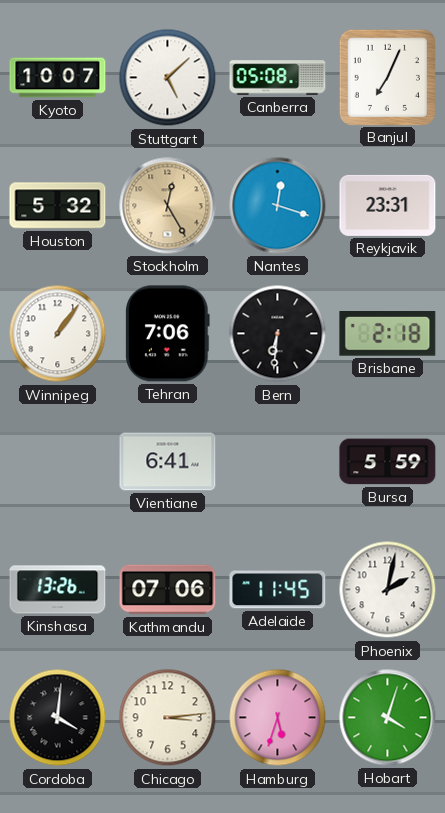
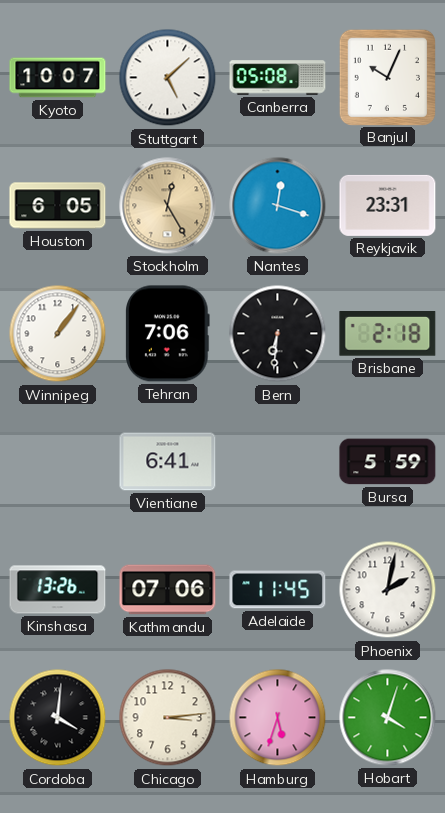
Banjul: 7:04 -> 10:04 (387, 77)
Houston: 5:32 -> 6:05 (58, 206)
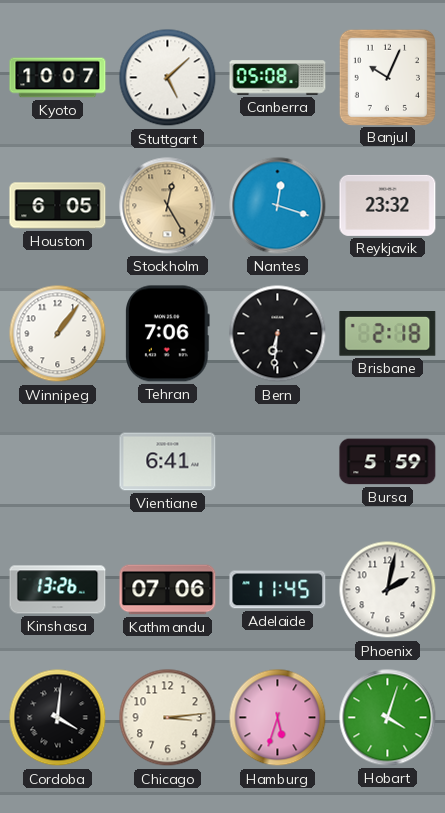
Reykjavik: 23:31 -> 23:32 (388, 205)
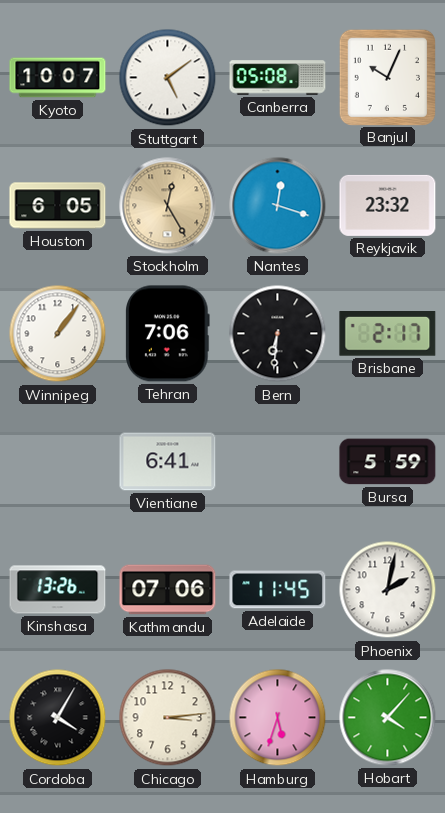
Stuttgart: 5:08 -> 5:09 (168, 78)
Brisbane: 2:18 -> 2:17 (388, 334)
Cordoba: 4:01 -> 4:05 (58, 718)
Hobart: 4:03 -> 4:07 (388, 718)
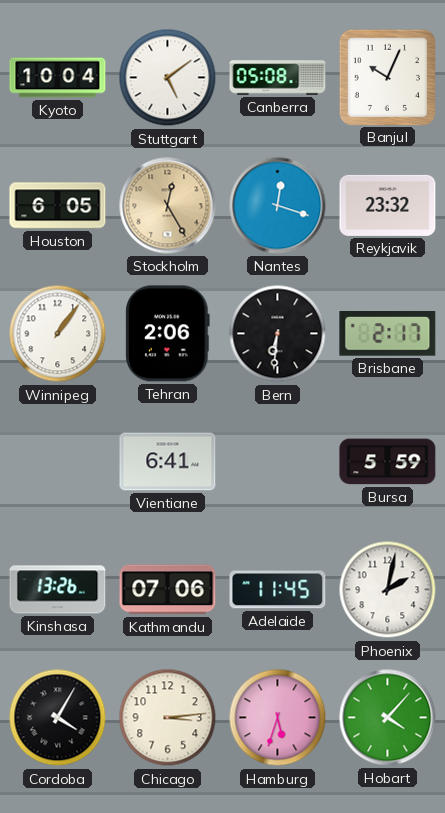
Kyoto: 10:07 -> 10:04 (58, 78)
Tehran: 7:06 -> 2:06 (168, 334)
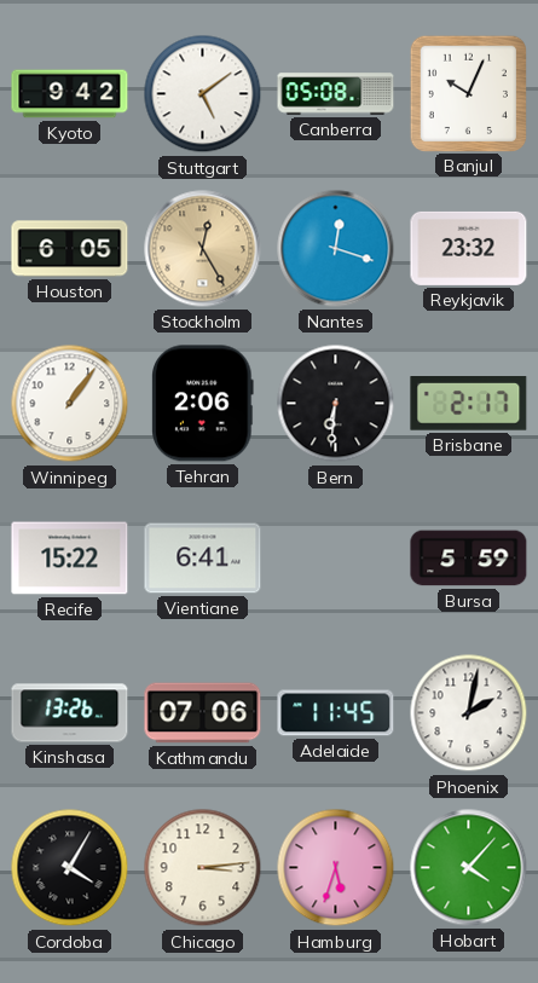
Kyoto: 10:04 -> 9:42 (70, 94)
Recife: none -> 15:22 (70, 559)
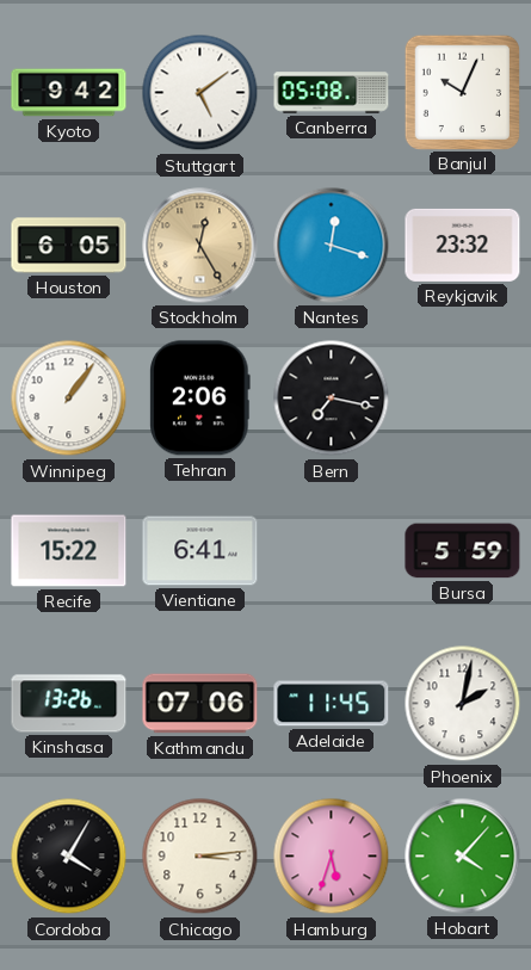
Bern: 6:31 -> 7:17 (332, 398)
Brisbane: 2:17 -> none (469, 404)
